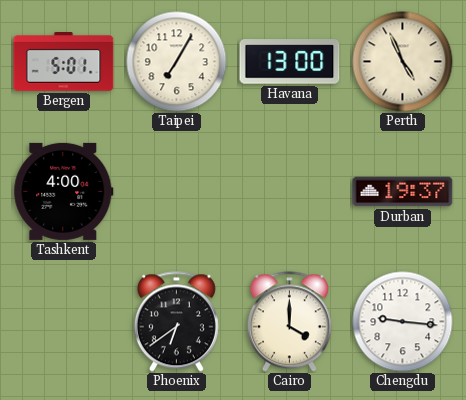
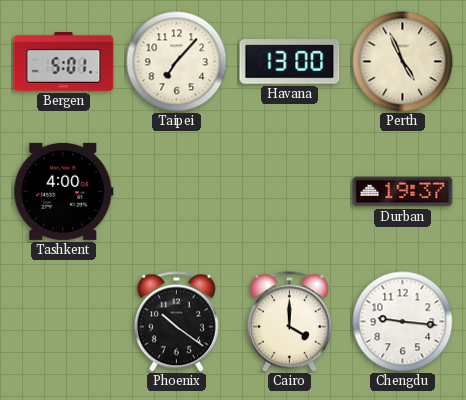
Taipei: 7:05 -> 7:07 (177, 62)
Phoenix: 6:39 -> 10:21 (176, 322)
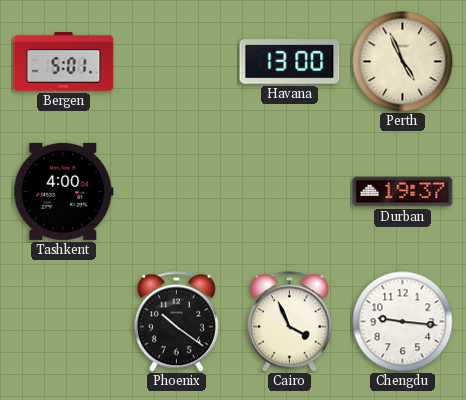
Taipei: 7:07 -> none (177, 62)
Cairo: 4:00 -> 3:56 (289, 322)
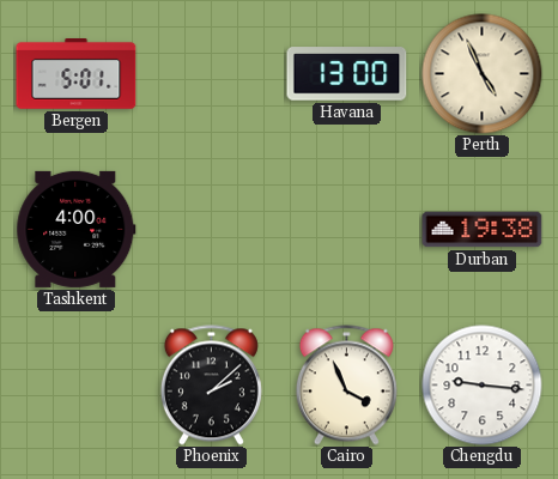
Durban: 19:37 -> 19:38 (483, 230)
Phoenix: 10:21 -> 2:08 (211, 386)
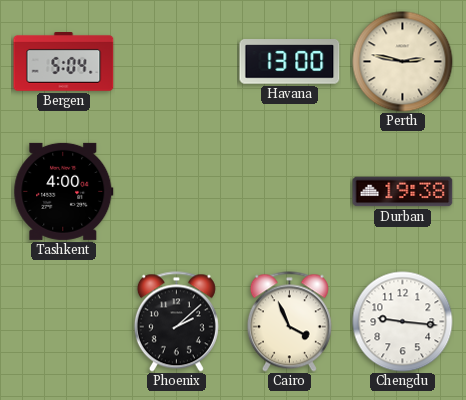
Bergen: 5:01 -> 5:04 (64, 62)
Perth: 4:56 -> 2:47 (403, 62)
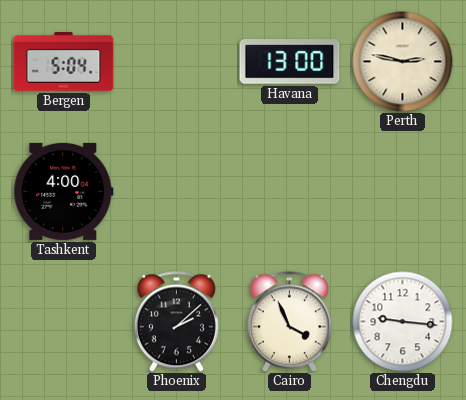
Durban: 19:38 -> none (403, 192)
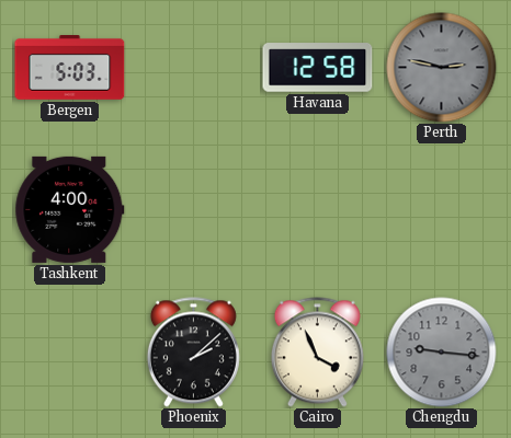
Bergen: 5:04 -> 5:03 (70, 68)
Havana: 13:00 -> 12:58 (318, 68)
Perth dial: cream -> grey (442, 68)
Chengdu dial: white -> grey (442, 353)
